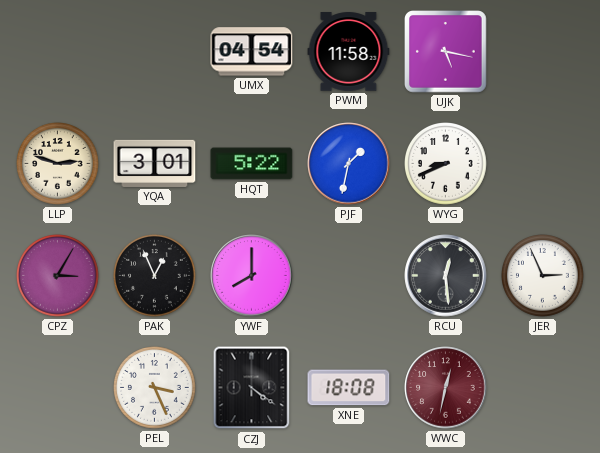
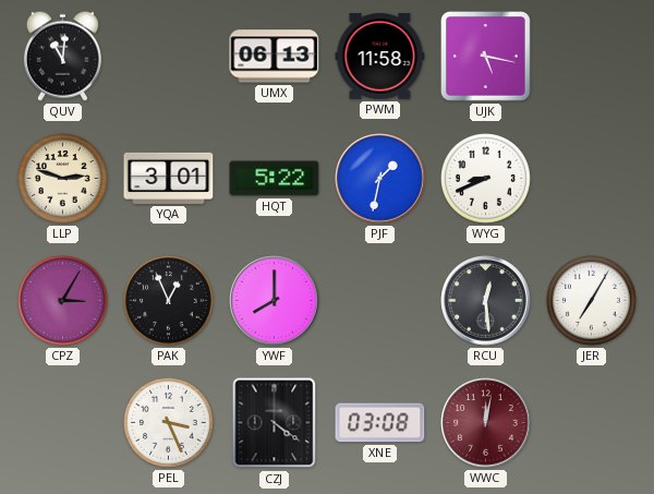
QUV: none -> 11:01 (62, 56)
UMX: 04:54 -> 06:13 (275, 57)
JER: 2:56 -> 7:05 (592, 301)
XNE: 18:08 -> 03:08 (380, 423)
WWC: 12:32 -> 12:02 (486, 423)
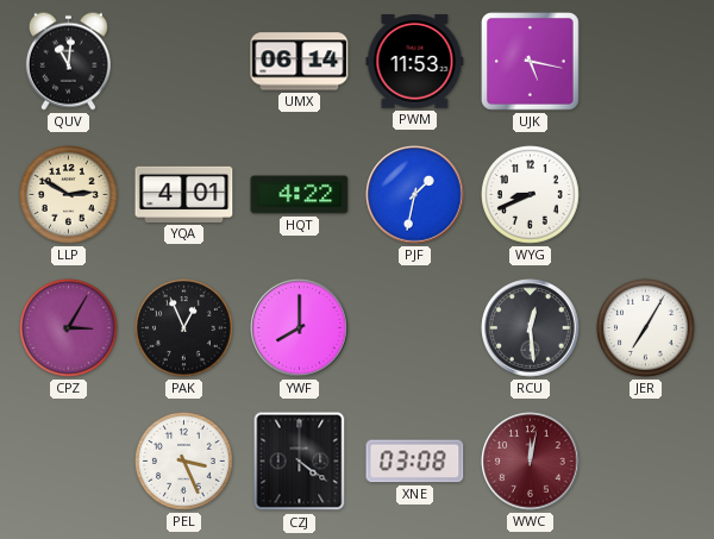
UMX: 06:13 -> 06:14 (300, 62)
PWM: 11:58 -> 11:53 (415, 62)
LLP: 2:48 -> 2:50 (69, 195)
YQA: 3:01 -> 4:01 (184, 194)
HQT: 5:22 -> 4:22 (300, 195)
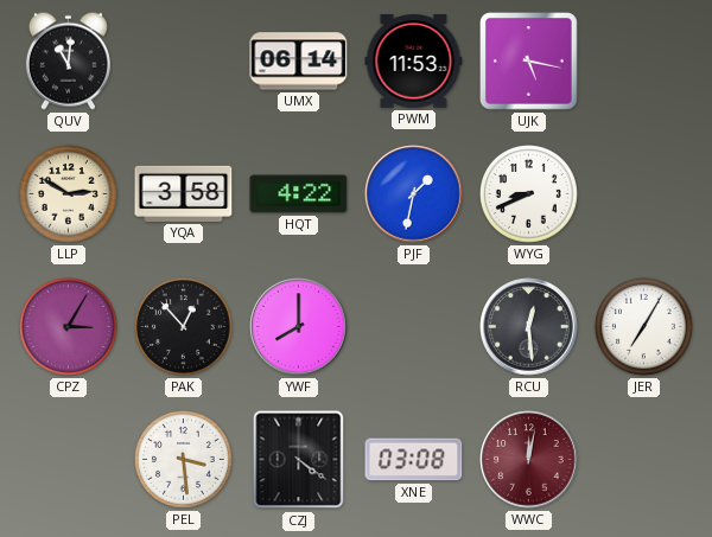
YQA: 4:01 -> 3:58 (184, 193)
PAK: 12:56 -> 12:53 (184, 327)
PEL: 3:26 -> 3:29 (184, 460)
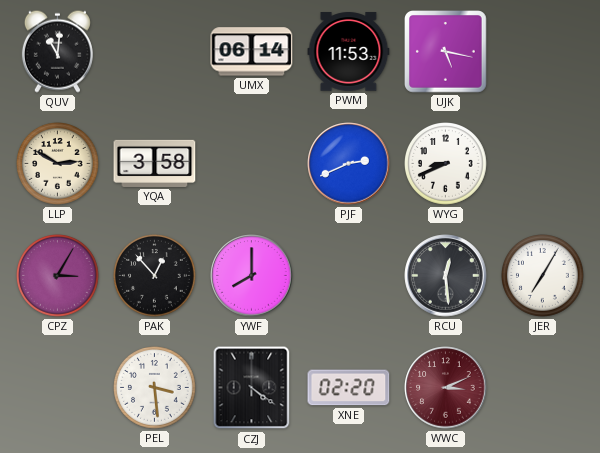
HQT: 4:22 -> none (299, 194)
PJF: 1:32 -> 2:41 (349, 164)
XNE: 03:08 -> 02:20 (349, 388)
WWC: 12:02 -> 3:11 (446, 388)
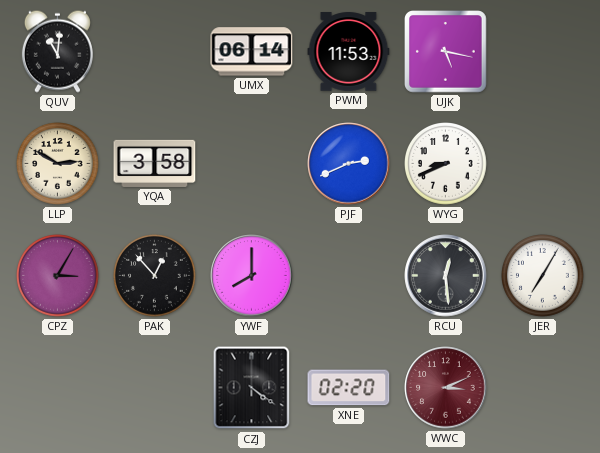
PEL: 3:29 -> none (155, 388)
